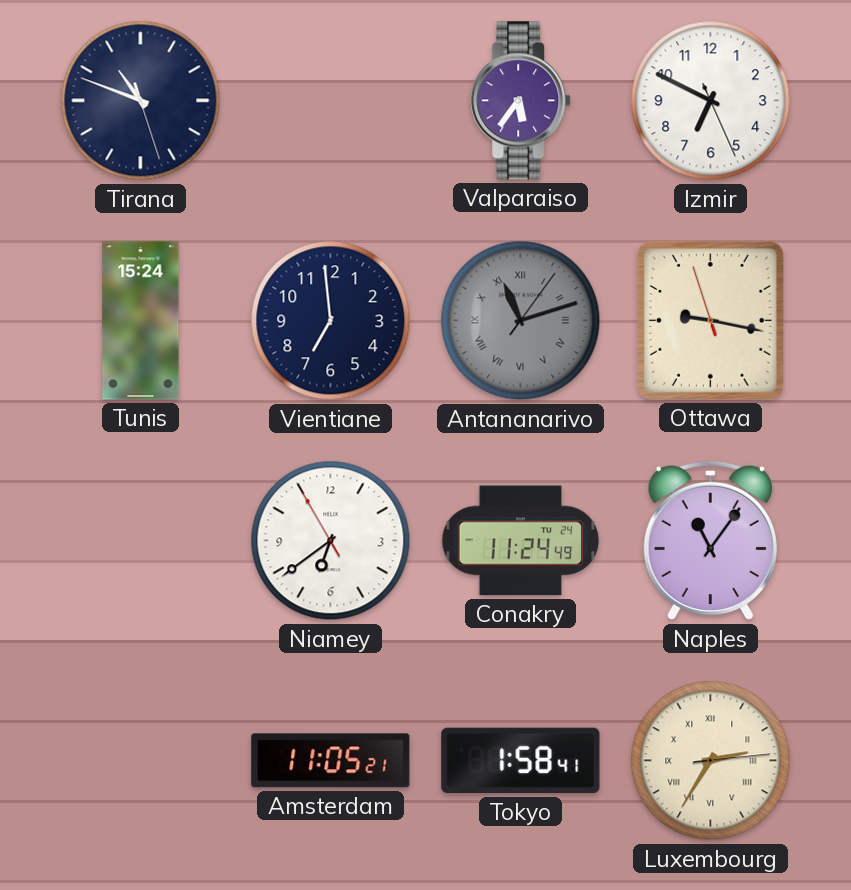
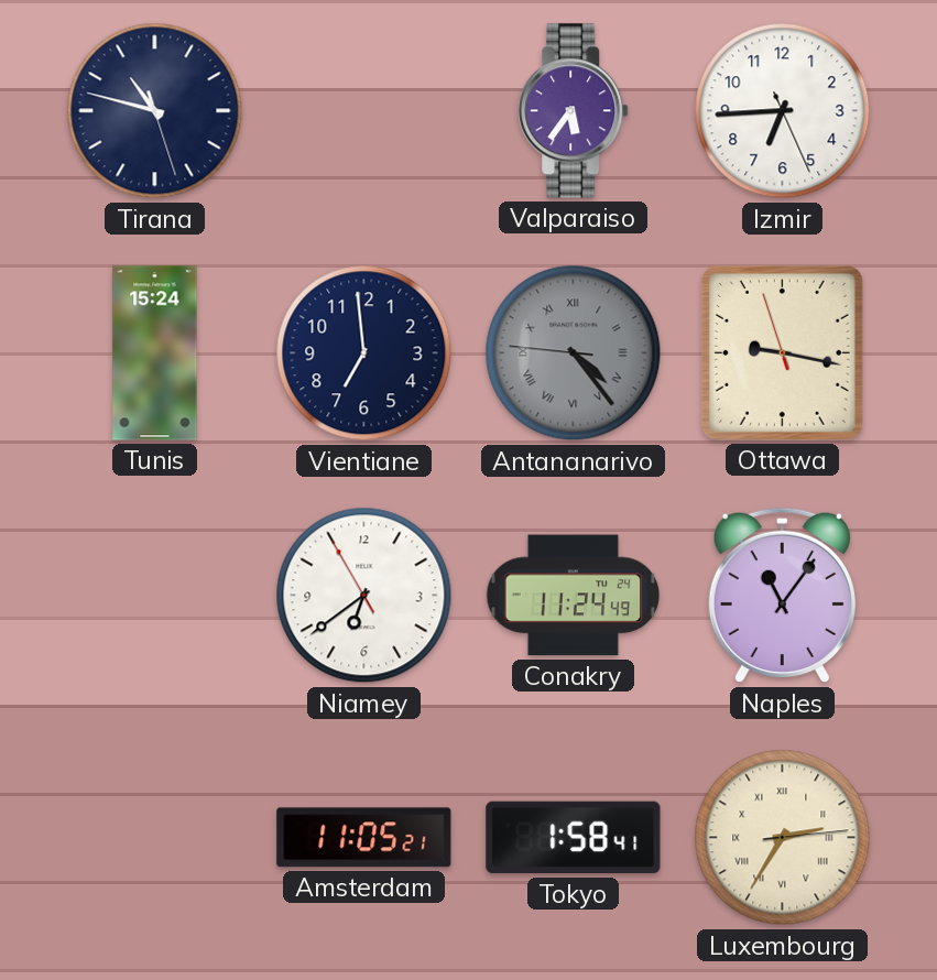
Tirana: 10:48 -> 10:47 (155, 111)
Izmir: 6:49 -> 6:44 (783, 111)
Antananarivo: 11:12 -> 4:23 (574, 353)
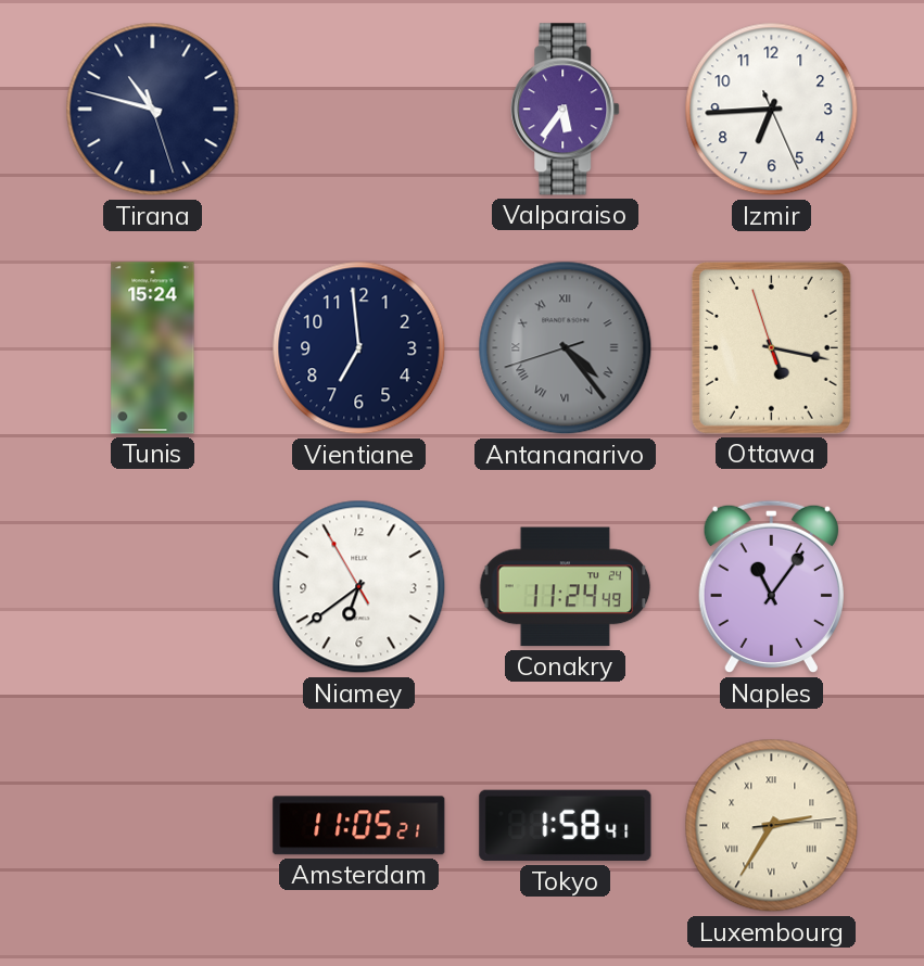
Antananarivo: 4:23:46 -> 4:23:42 (566, 348)
Ottawa: 9:16 -> 5:16 (771, 347)
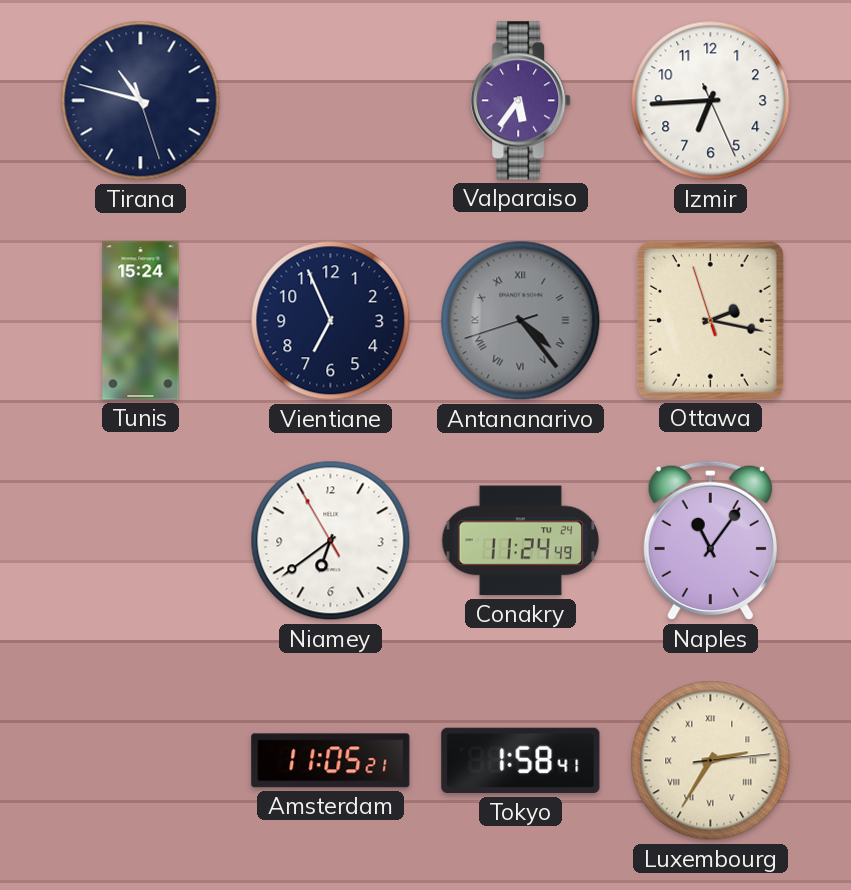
Vientiane: 6:59 -> 6:56 (331, 321)
Ottawa: 5:16 -> 2:16 (710, 320)
